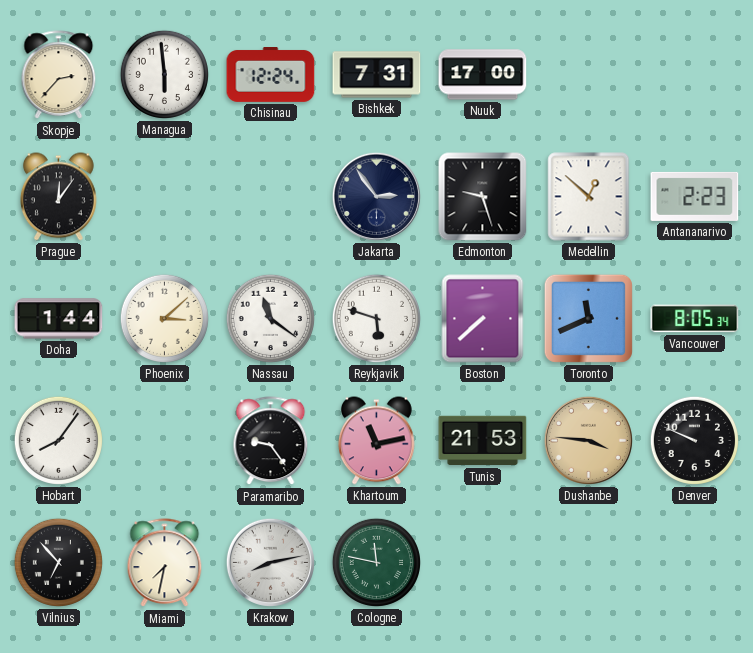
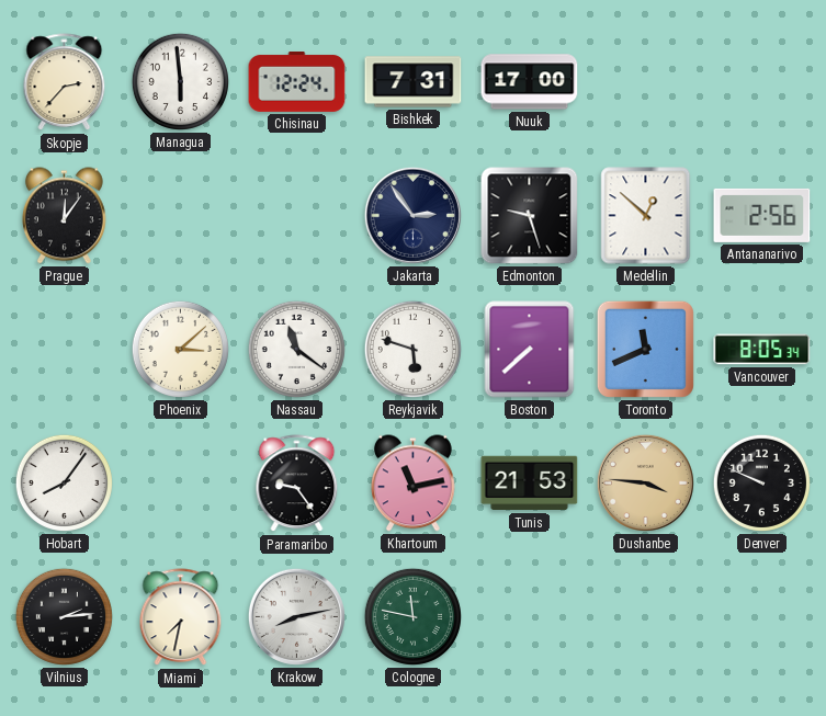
Antananarivo: 2:23 -> 2:56 (762, 215)
Doha: 1:44 -> none (59, 319)
Vilnius: 6:53 -> 2:14 (64, 616)
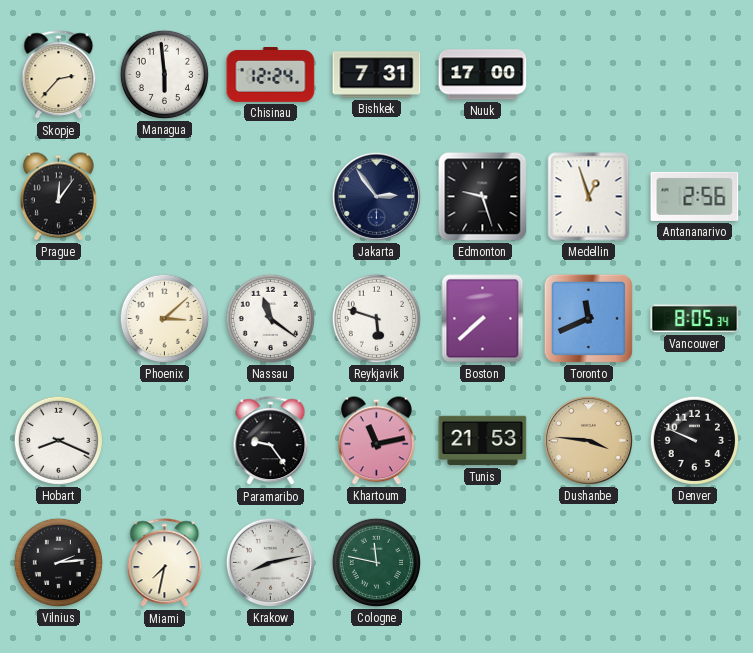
Medellin: 12:52 -> 12:57 (589, 197)
Hobart: 8:06 -> 8:19 (58, 440)
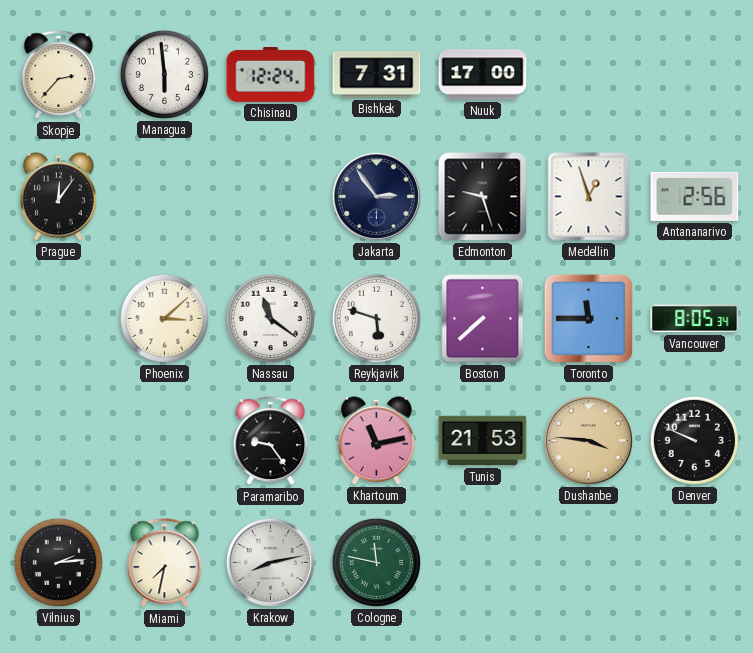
Toronto: 11:41 -> 11:45 (588, 318)
Hobart: 8:19 -> none (58, 440)
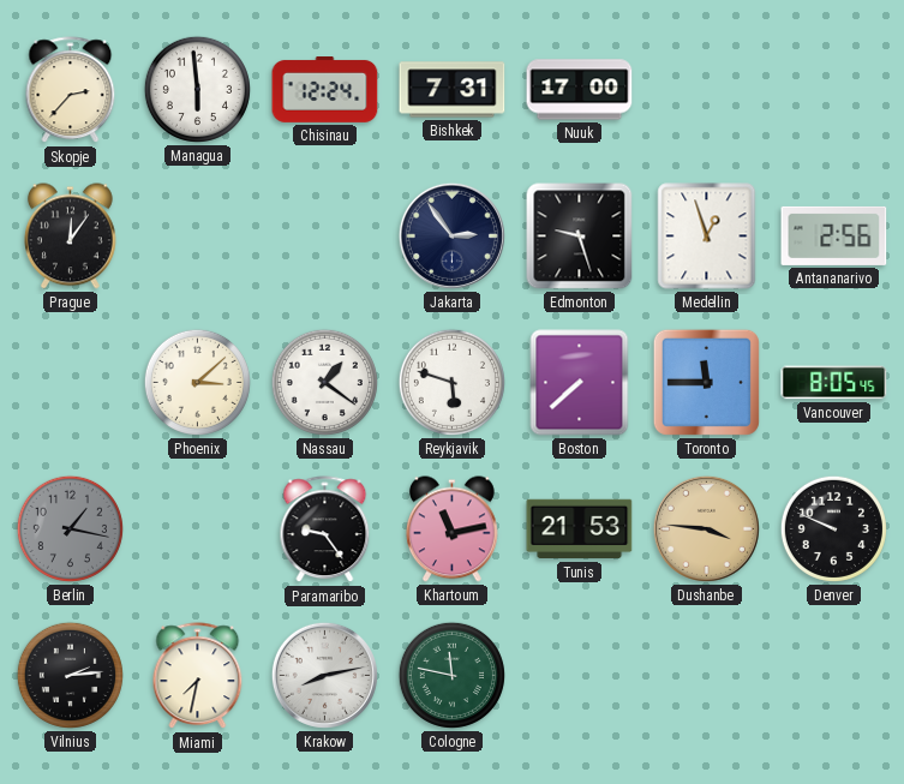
Nassau: 11:21 -> 1:21 (324, 382)
Vancouver: 8:05:34 -> 8:05:45 (834, 383)
Berlin: none -> 1:17 (70, 528)
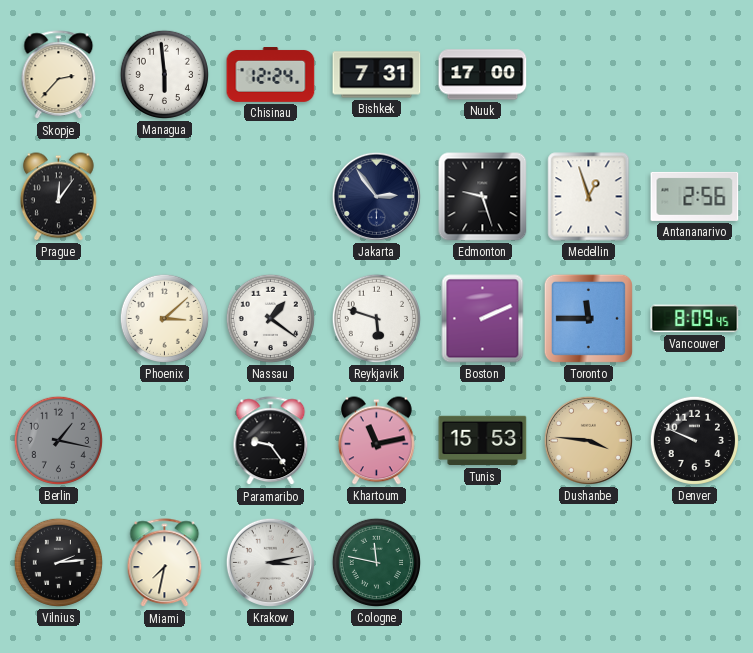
Boston: 7:38 -> 2:11 (483, 319)
Vancouver: 8:05 -> 8:09 (695, 319)
Tunis: 21:53 -> 15:53 (483, 441)
Krakow: 8:13 -> 3:13 (270, 562)
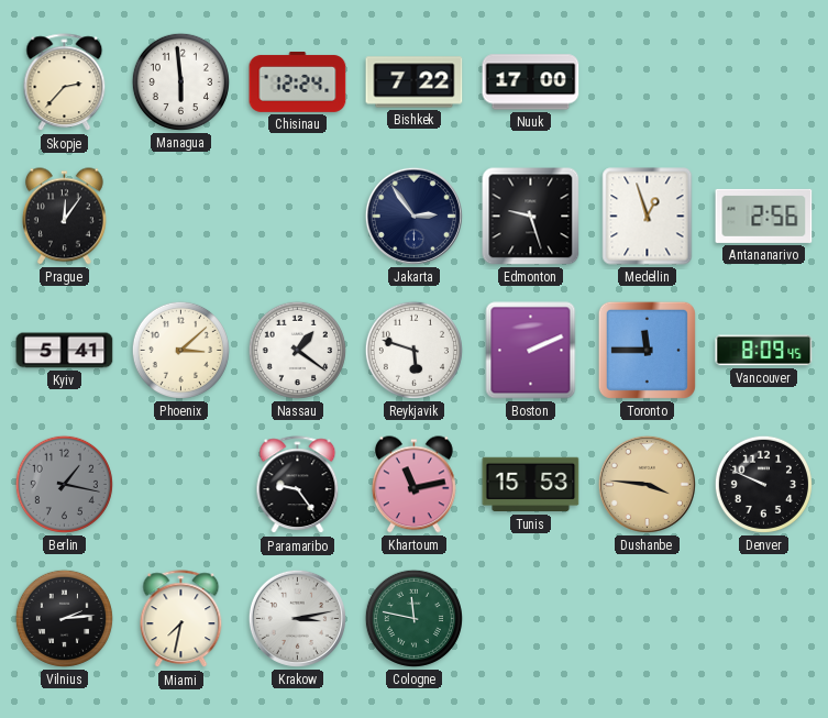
Bishkek: 7:31 -> 7:22 (415, 82)
Kyiv: none -> 5:41 (65, 351)
